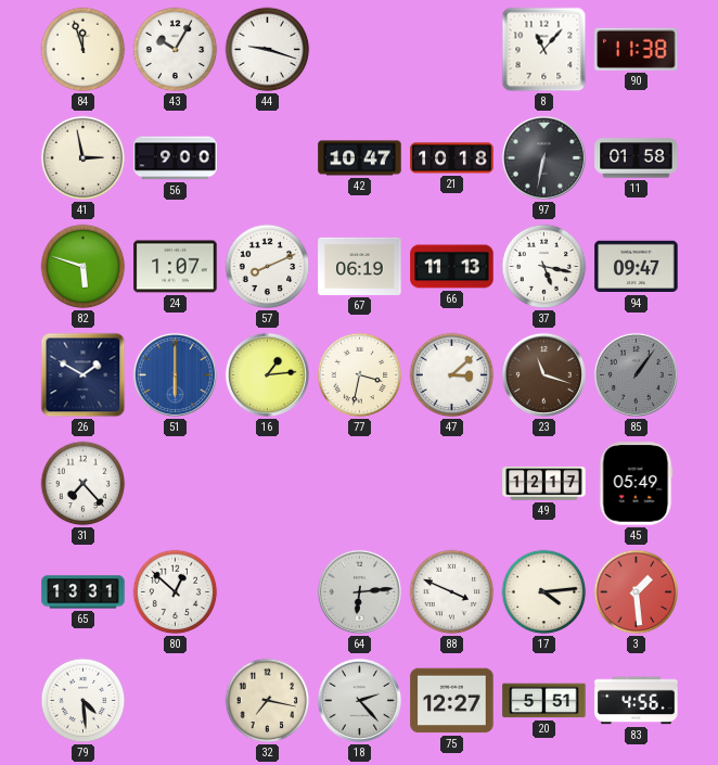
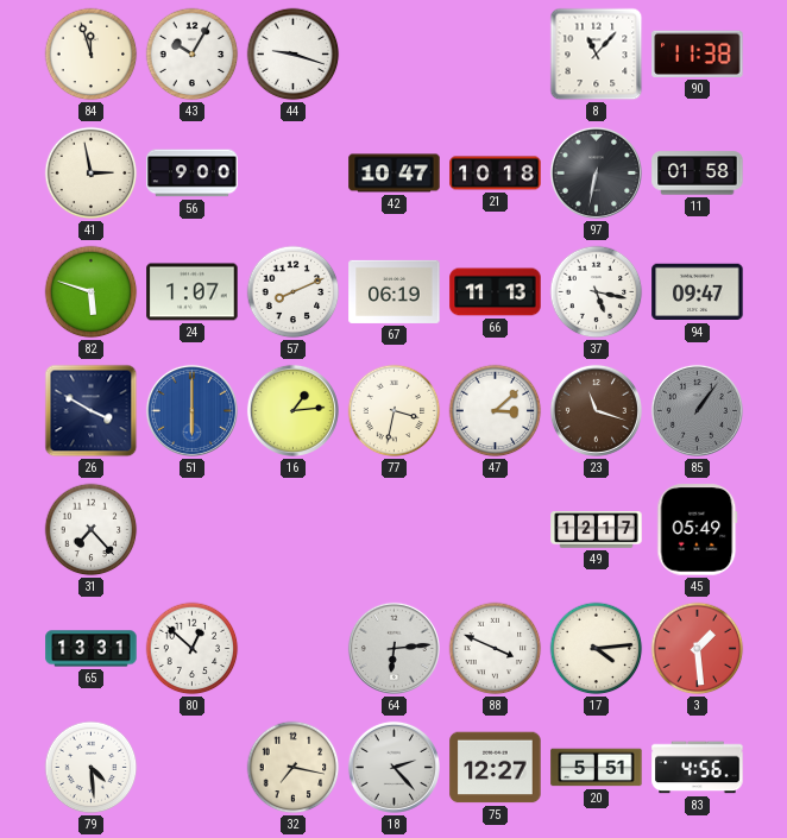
26: 1:50 -> 3:50 (92, 411)
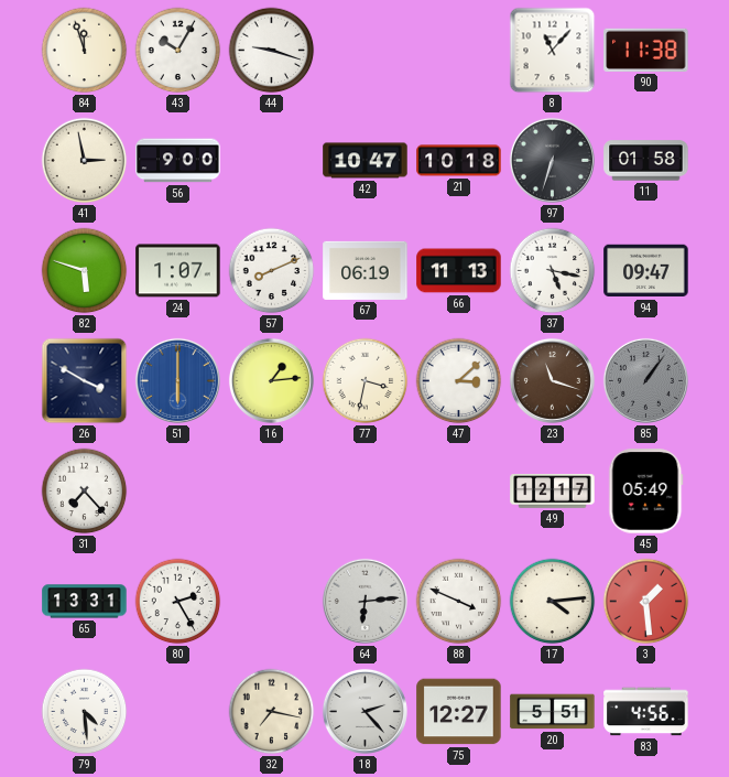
97: 6:32 -> 6:33 (552, 160)
80: 12:52 -> 2:25 (178, 602)
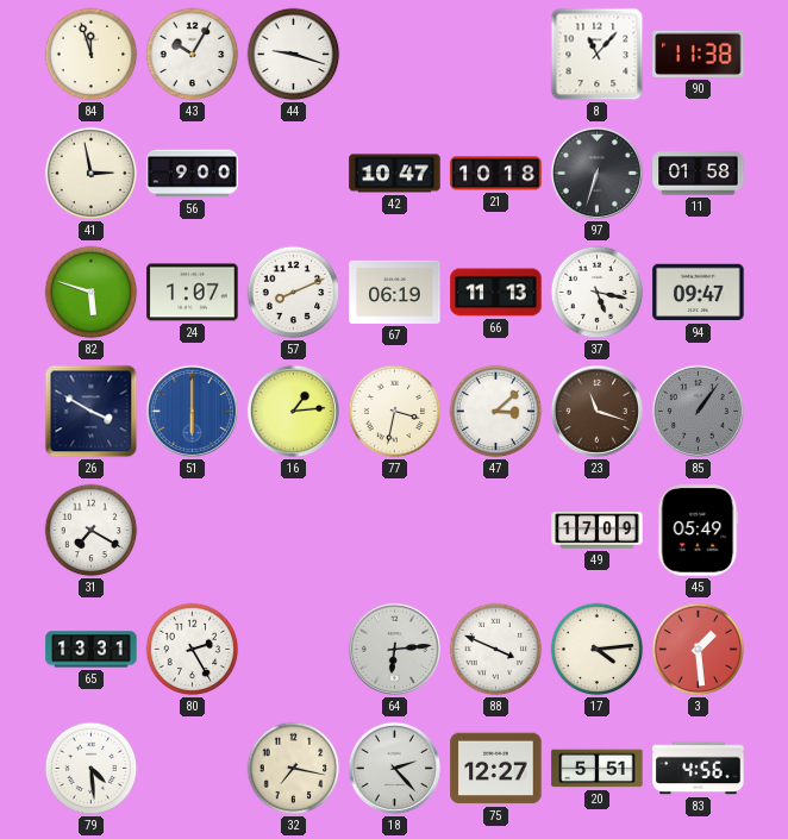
31: 7:23 -> 7:20 (92, 531)
49: 12:17 -> 17:09 (598, 531)
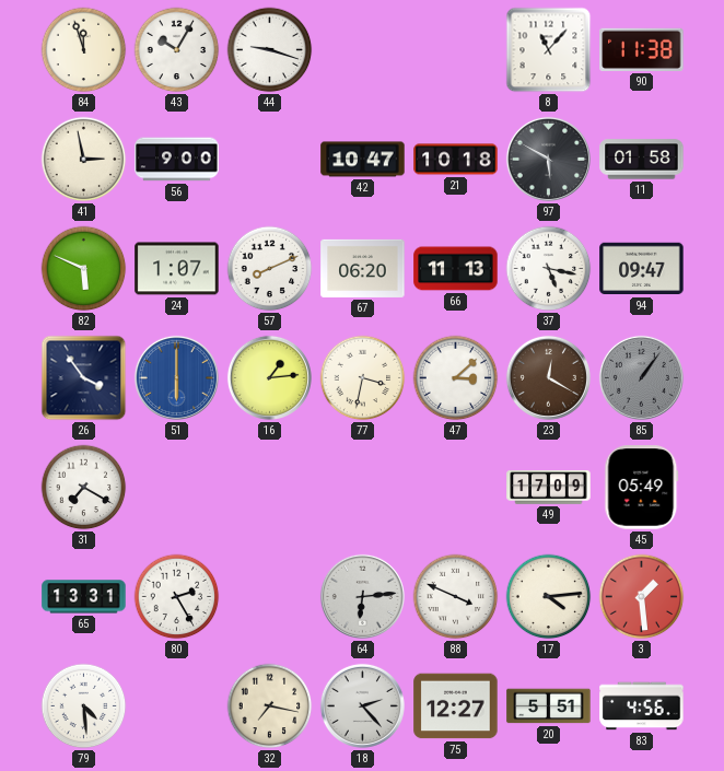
97: 6:33 -> 5:50 (548, 159)
82: 5:48 -> 5:49 (84, 269)
67: 06:19 -> 06:20 (363, 268)
26: 3:50 -> 3:54 (84, 378)
23: 11:18 -> 12:20 (548, 377)
